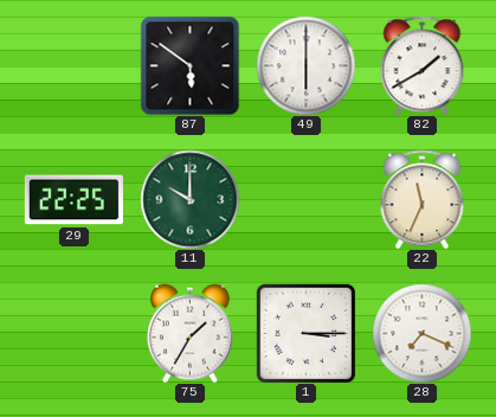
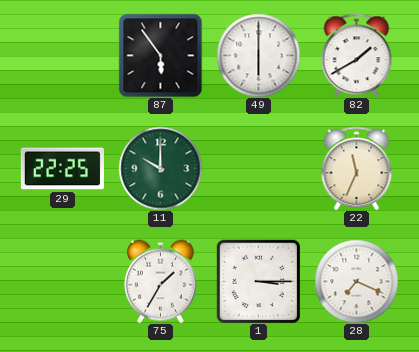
87: 5:51 -> 5:54 (160, 55)
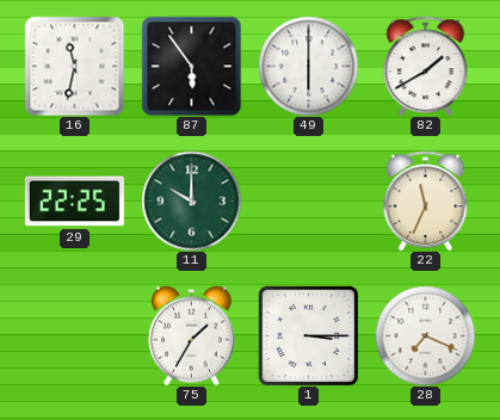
16: none -> 11:32 (74, 66)
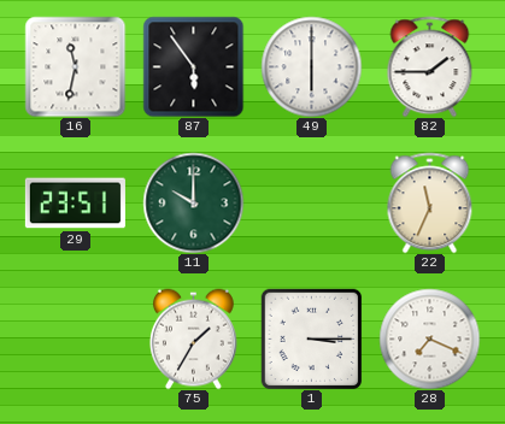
82: 1:40 -> 1:45 (430, 66)
29: 22:25 -> 23:51 (75, 204)
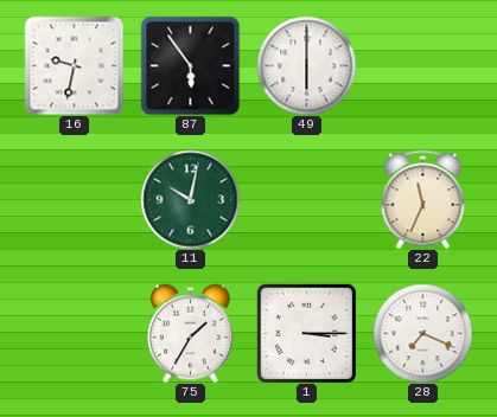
16: 11:32 -> 9:32 (74, 65)
82: 1:45 -> none (430, 66)
29: 23:51 -> none (75, 204)
11: 10:00 -> 10:02 (190, 199)
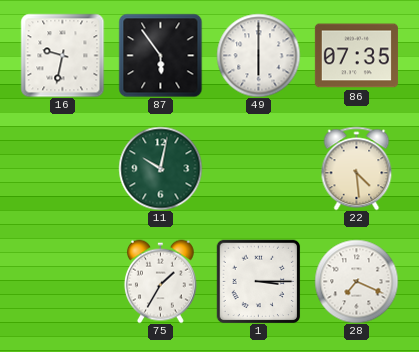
86: none -> 07:35 (356, 56)
22: 11:34 -> 4:29 (357, 168)
